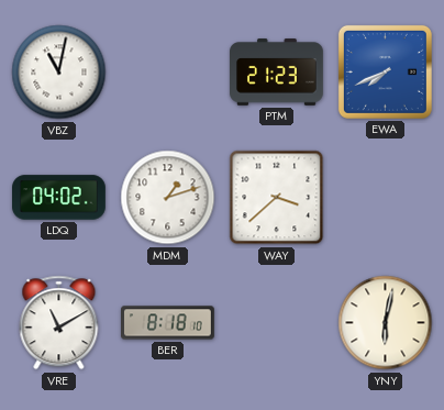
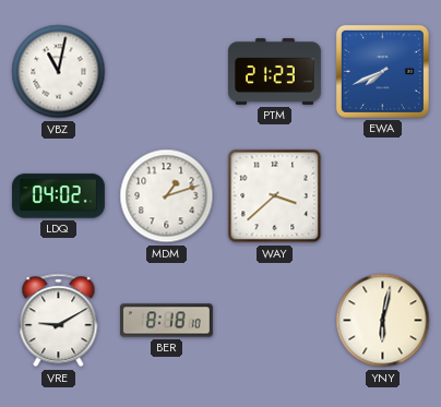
VRE: 11:10 -> 9:10 (59, 321)
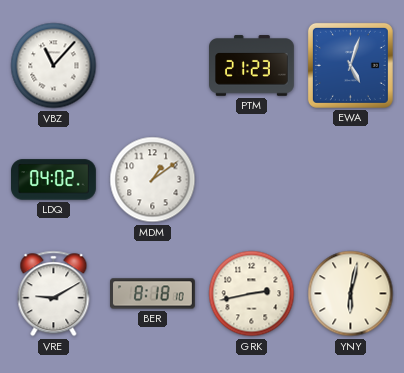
VBZ: 11:02 -> 11:07 (54, 66)
EWA: 7:41 -> 5:03 (350, 65)
MDM: 1:12 -> 1:09 (153, 180)
WAY: 3:38 -> none (275, 196)
GRK: none -> 2:43 (252, 294)
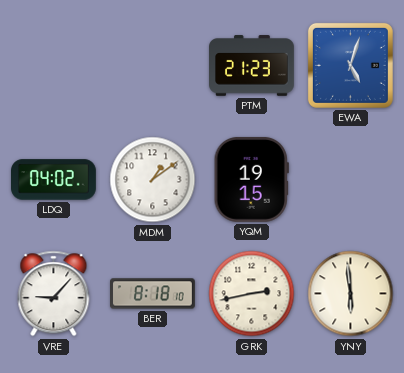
VBZ: 11:07 -> none (54, 66)
YQM: none -> 19:15 (251, 179)
VRE: 9:10 -> 9:07 (54, 294)
YNY: 6:02 -> 5:59 (351, 294)
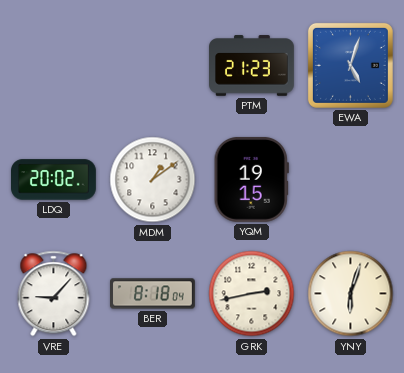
LDQ: 04:02 -> 20:02 (54, 180)
BER: 8:18:10 -> 8:18:04 (153, 294)
YNY: 5:59 -> 6:03 (351, 294)
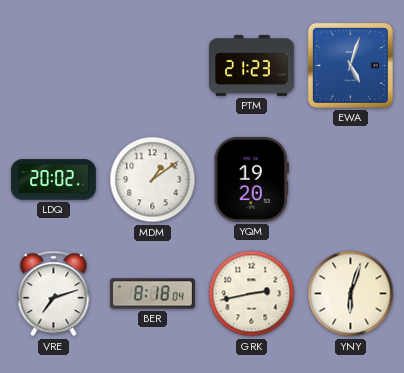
YQM: 19:15 -> 19:20 (251, 179)
VRE: 9:07 -> 7:12 (54, 294)
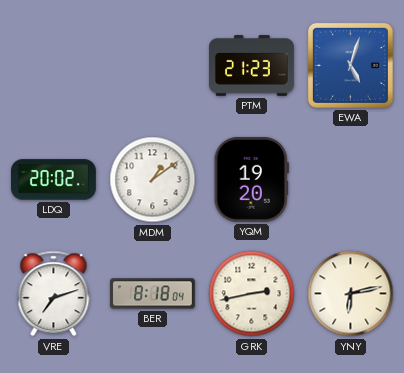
YNY: 6:03 -> 6:13 (351, 294)
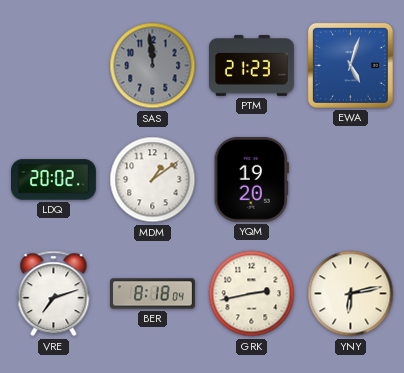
SAS: none -> 11:59 (153, 66)
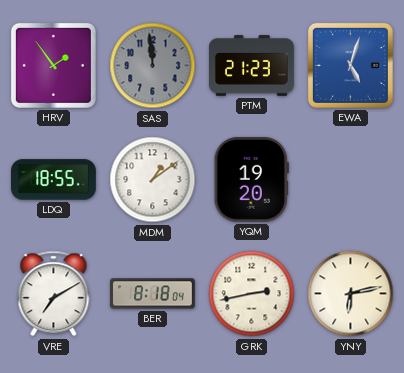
HRV: none -> 1:54 (53, 65)
LDQ: 20:02 -> 18:55 (54, 180)
VRE: 7:12 -> 7:10 (54, 294)
